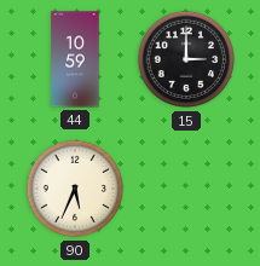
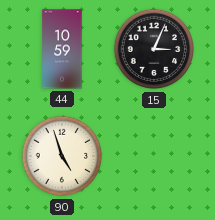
15: 3:00 -> 3:04 (154, 49)
90: 5:34 -> 4:57 (62, 156)
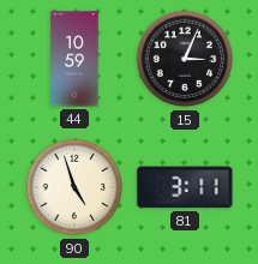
81: none -> 3:11 (185, 187)
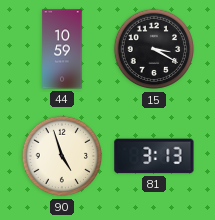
15: 3:04 -> 3:20 (154, 49)
81: 3:11 -> 3:13 (154, 156)
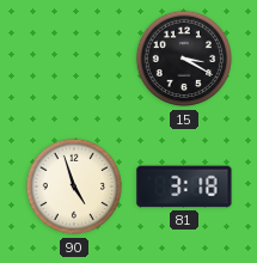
44: 10:59 -> none (62, 49)
81: 3:13 -> 3:18 (184, 186)
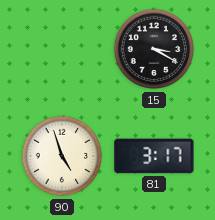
81: 3:18 -> 3:17 (154, 156)
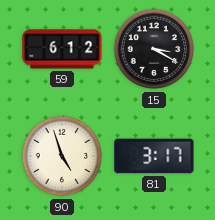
59: none -> 6:12 (62, 49)
